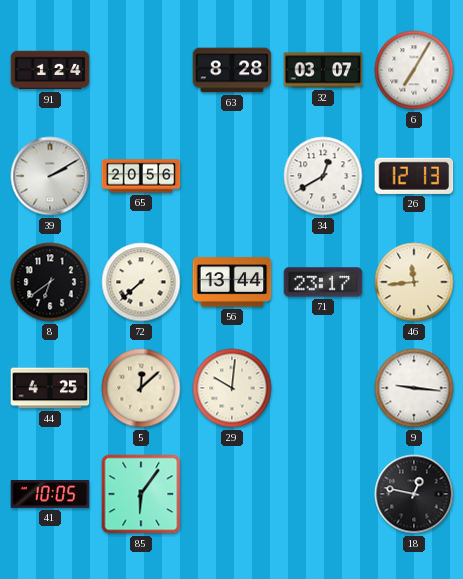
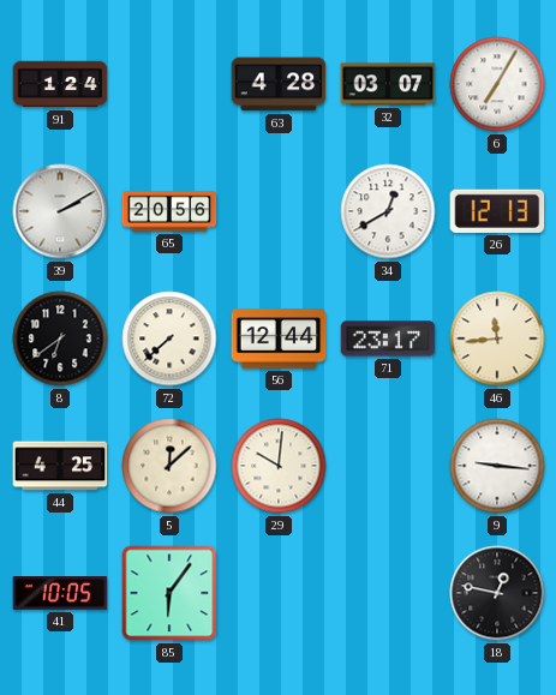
63: 8:28 -> 4:28 (279, 84)
56: 13:44 -> 12:44 (279, 338)
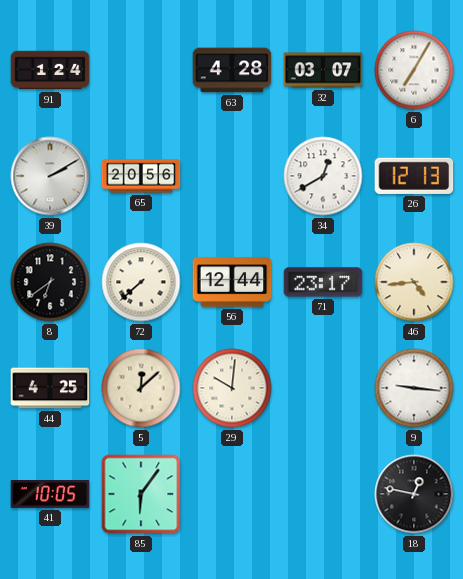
46: 11:44 -> 4:44 (414, 282)
